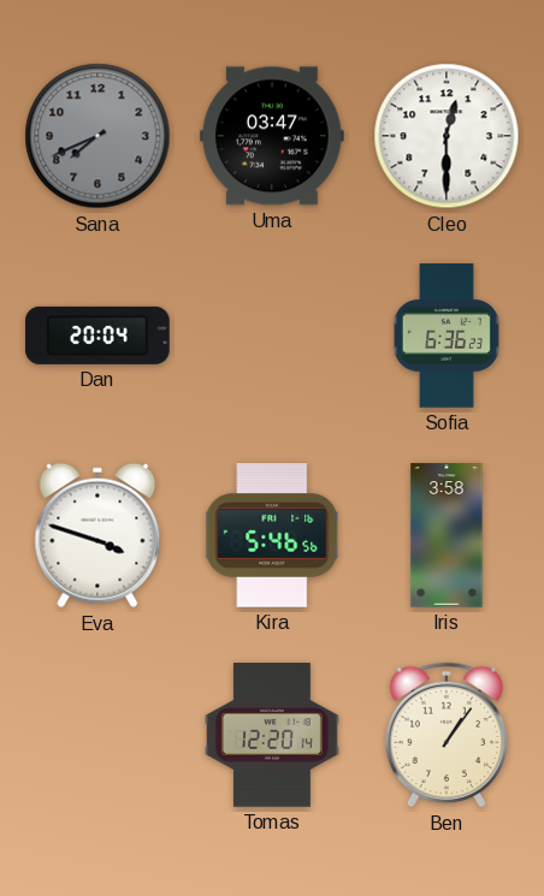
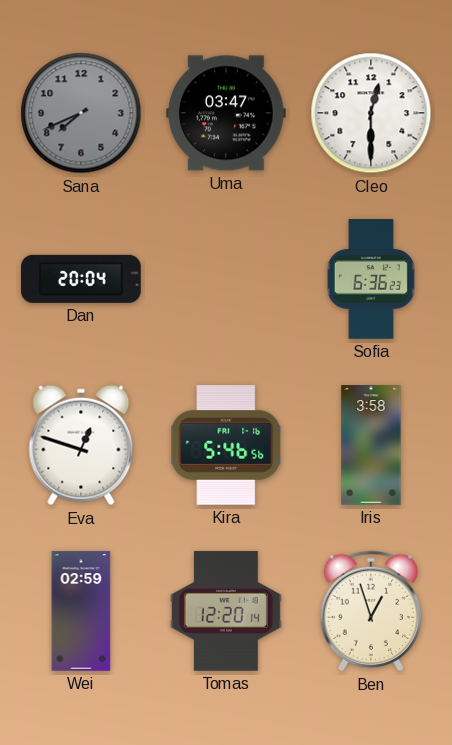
Eva: 3:48 -> 12:48 (81, 445)
Wei: none -> 02:59 (81, 611)
Ben: 1:06 -> 12:57 (370, 611)
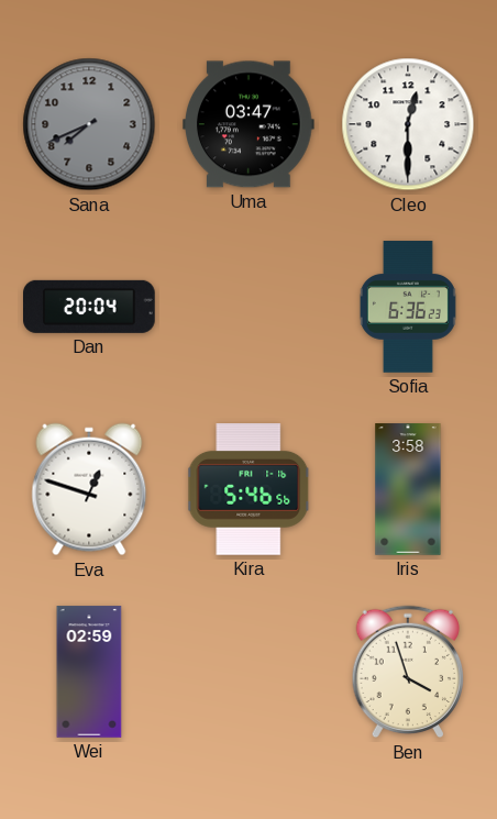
Tomas: 12:20 -> none (226, 611)
Ben: 12:57 -> 3:57 (407, 672)
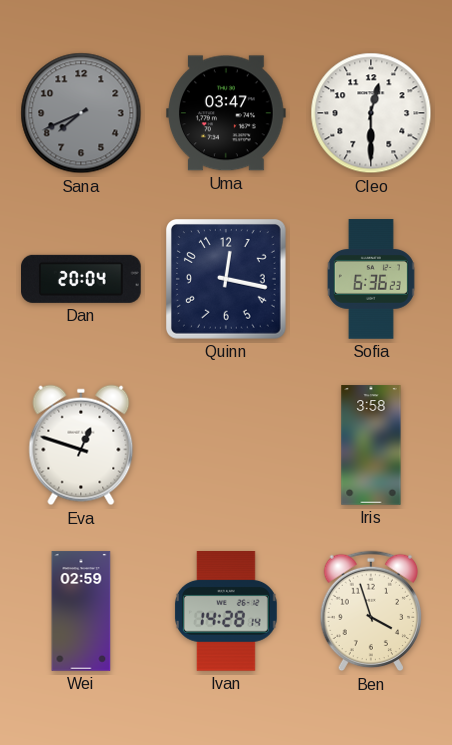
Quinn: none -> 12:17 (227, 280)
Kira: 5:46 -> none (250, 489)
Ivan: none -> 14:28 (226, 611)
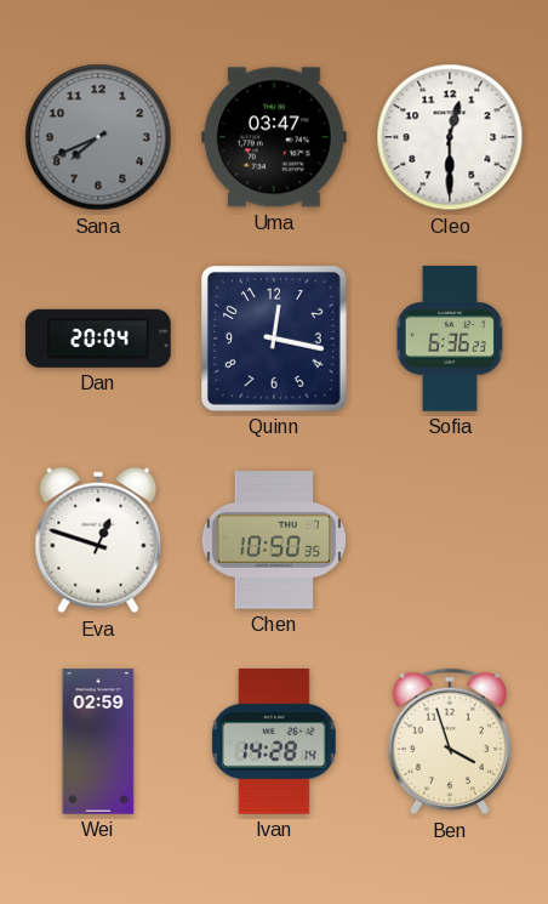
Chen: none -> 10:50 (273, 540)
Iris: 3:58 -> none (371, 445)
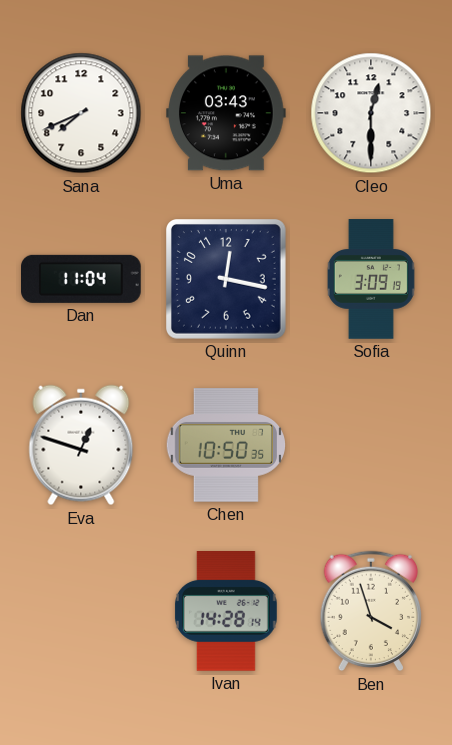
Sana dial: grey -> white (81, 113)
Uma: 03:47 -> 03:43 (227, 113)
Dan: 20:04 -> 11:04 (82, 279)
Sofia: 6:36 -> 3:09 (371, 279)
Wei: 02:59 -> none (98, 741)
